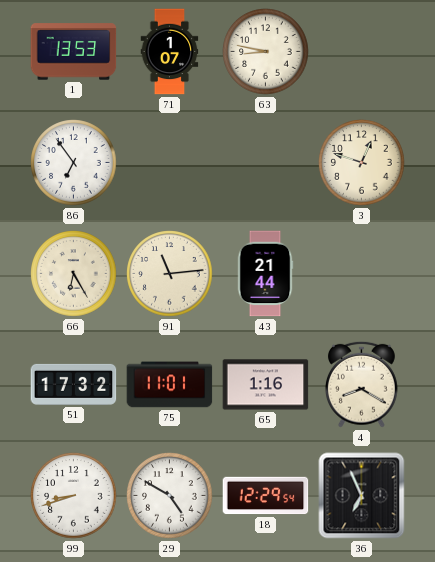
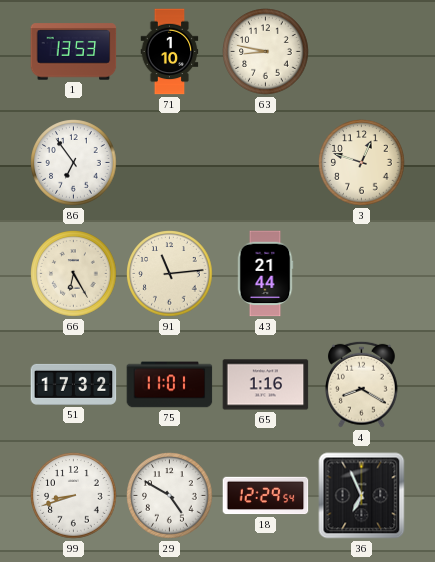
71: 1:07 -> 1:10 (170, 52)
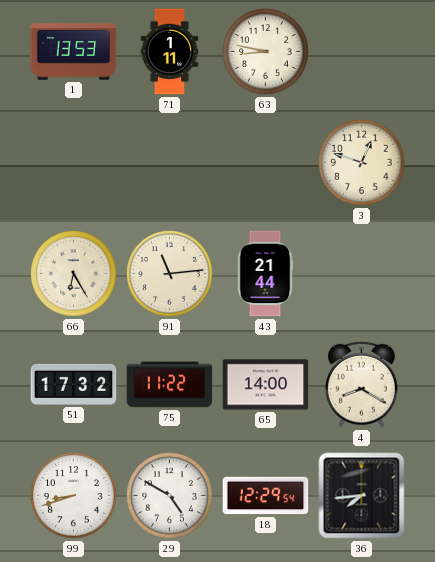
71: 1:10 -> 1:11 (170, 52)
86: 6:54 -> none (74, 163)
75: 11:01 -> 11:22 (170, 385)
65: 1:16 -> 14:00 (266, 385)
36: 6:56 -> 7:44 (362, 496)
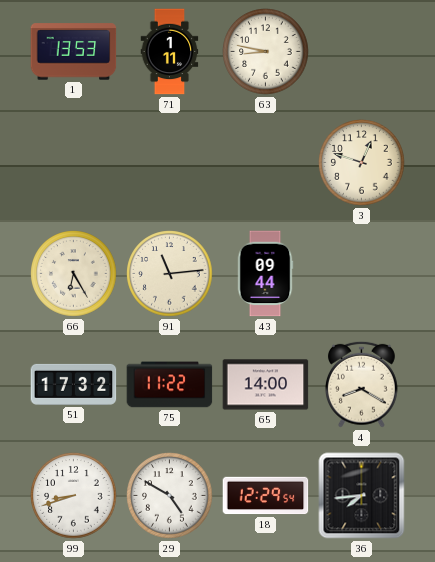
43: 21:44 -> 09:44 (265, 274)
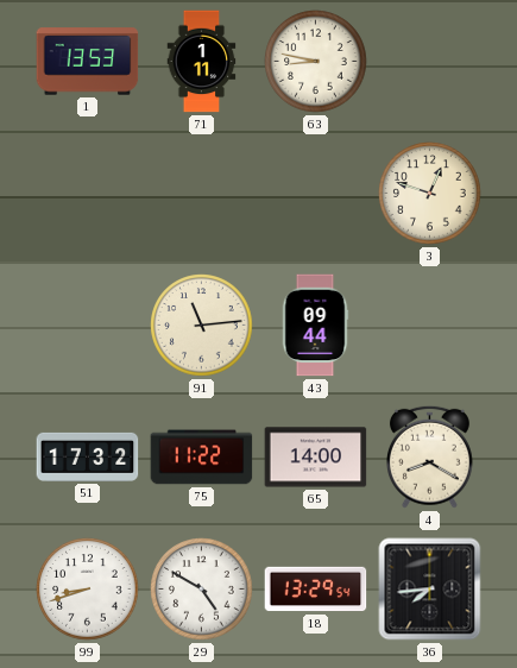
66: 6:25 -> none (74, 274)
18: 12:29 -> 13:29 (316, 590)
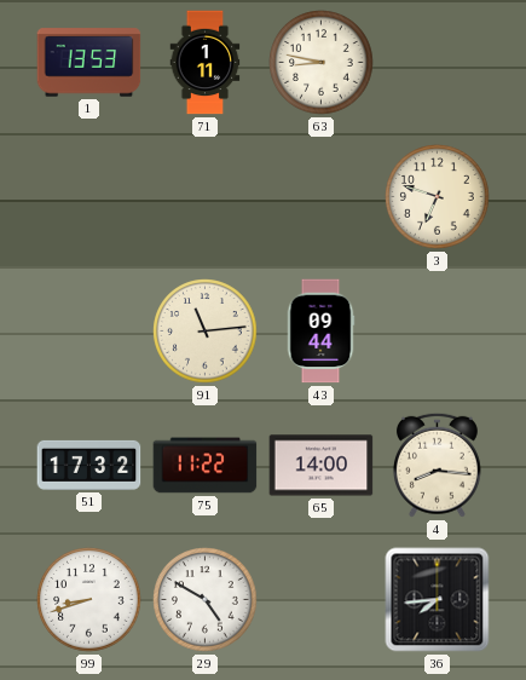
3: 12:48 -> 6:48 (438, 197)
4: 8:20 -> 8:16 (437, 465)
18: 13:29 -> none (316, 590)
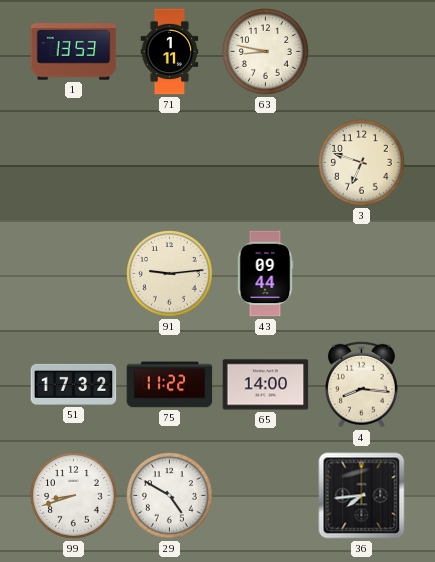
91: 11:14 -> 9:14 (170, 274)
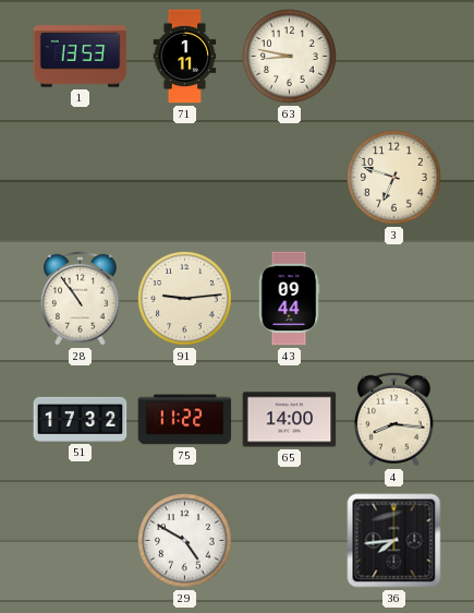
28: none -> 10:54 (80, 298)
99: 8:42 -> none (74, 496)
